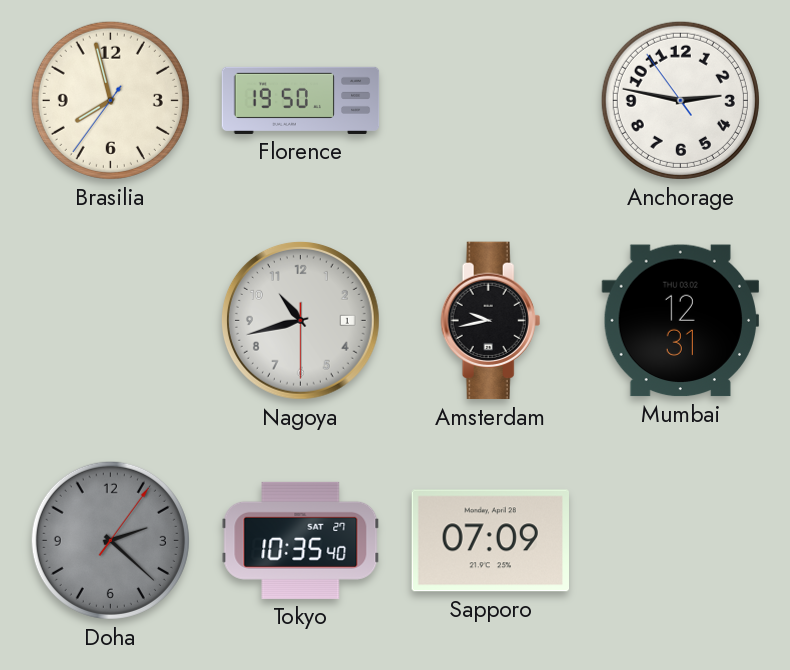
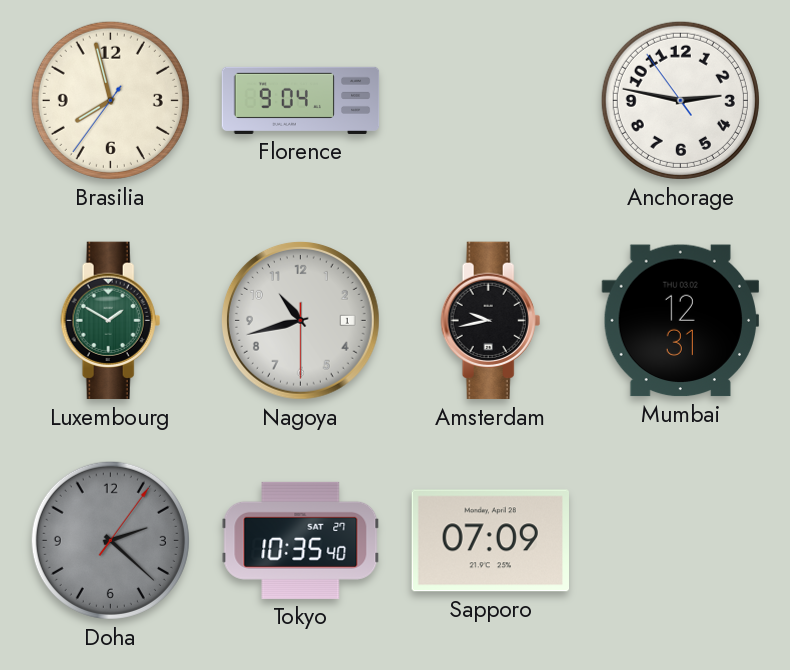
Florence: 19:50 -> 9:04 (301, 100)
Luxembourg: none -> 1:50 (111, 321)
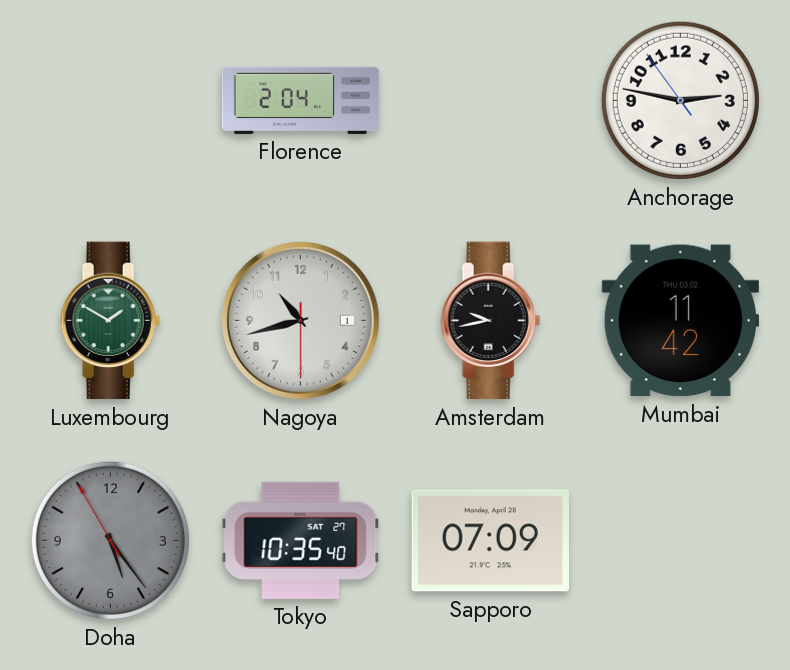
Brasilia: 7:57 -> none (110, 100)
Florence: 9:04 -> 2:04 (301, 100)
Mumbai: 12:31 -> 11:42 (680, 321)
Doha: 2:22 -> 5:23 (110, 540)
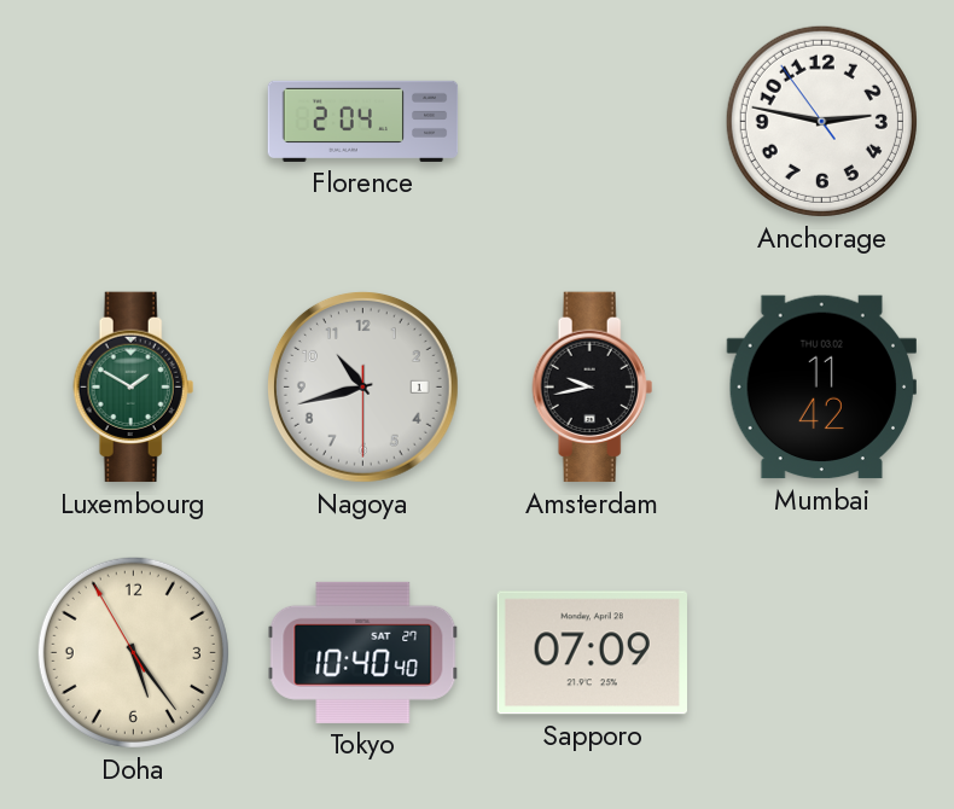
Doha dial: grey -> cream (133, 652)
Tokyo: 10:35 -> 10:40 (363, 652)
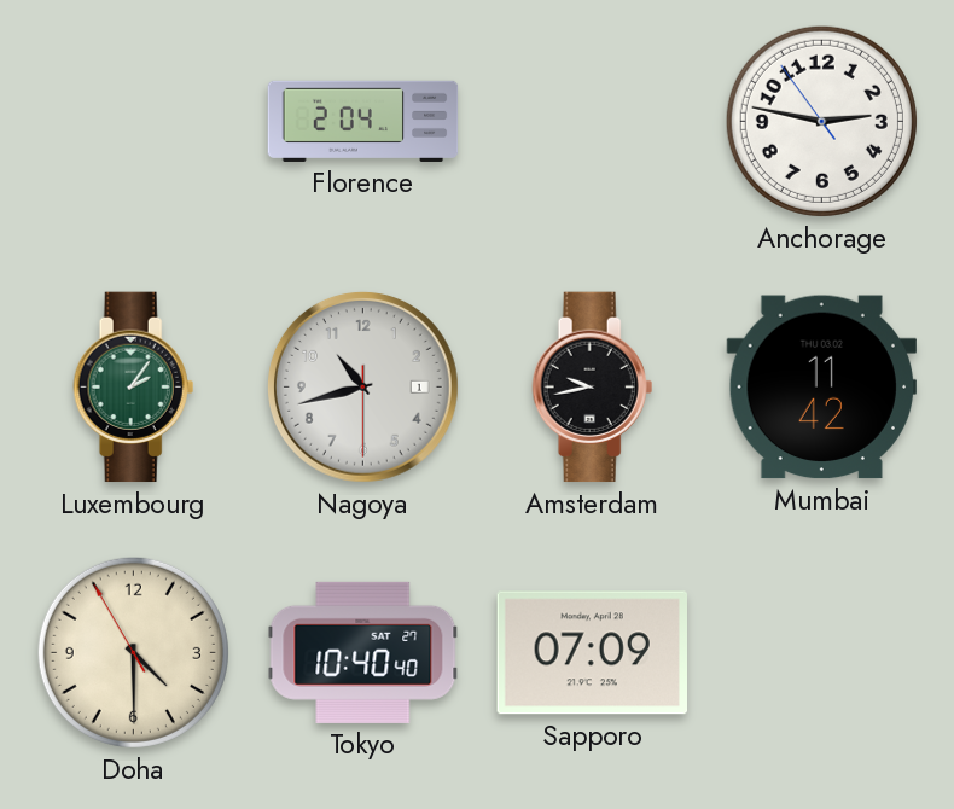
Luxembourg: 1:50 -> 2:06 (134, 388)
Doha: 5:23 -> 4:29 (133, 652)
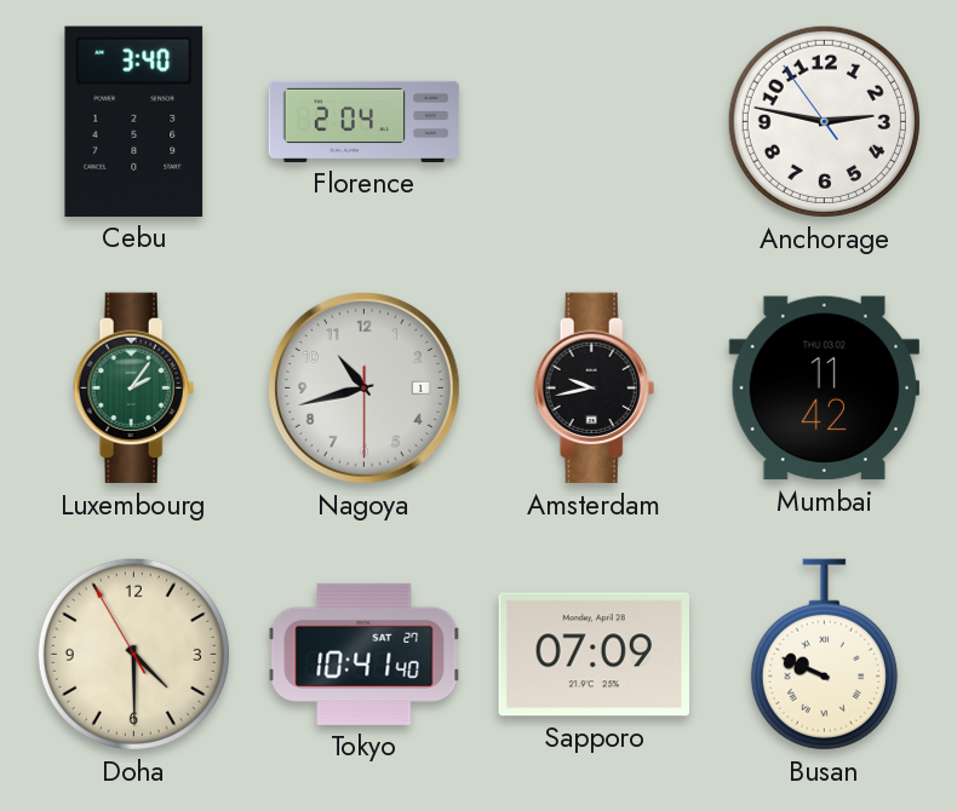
Cebu: none -> 3:40 (134, 121)
Tokyo: 10:40 -> 10:41 (365, 654)
Busan: none -> 9:49 (824, 655)
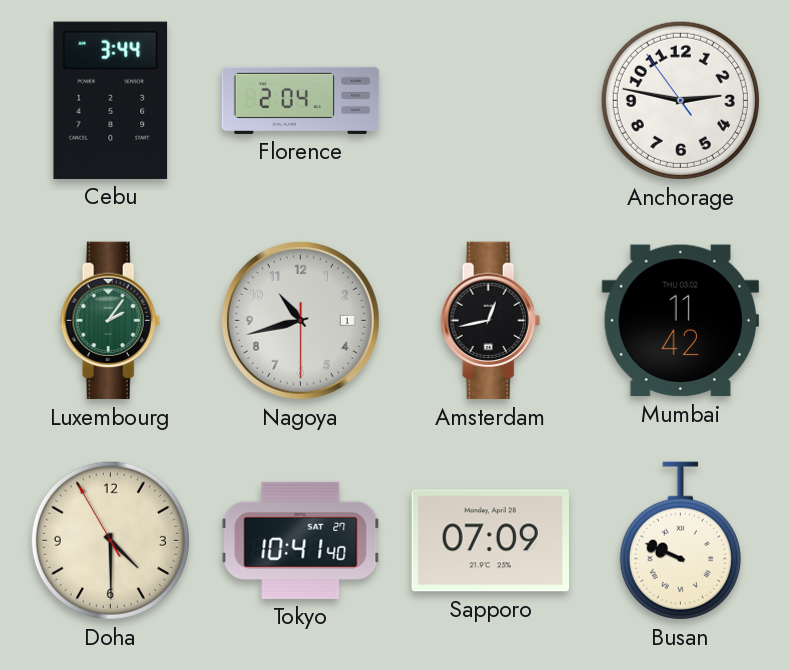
Cebu: 3:40 -> 3:44 (111, 100)
Amsterdam: 9:43 -> 12:43 (491, 321)
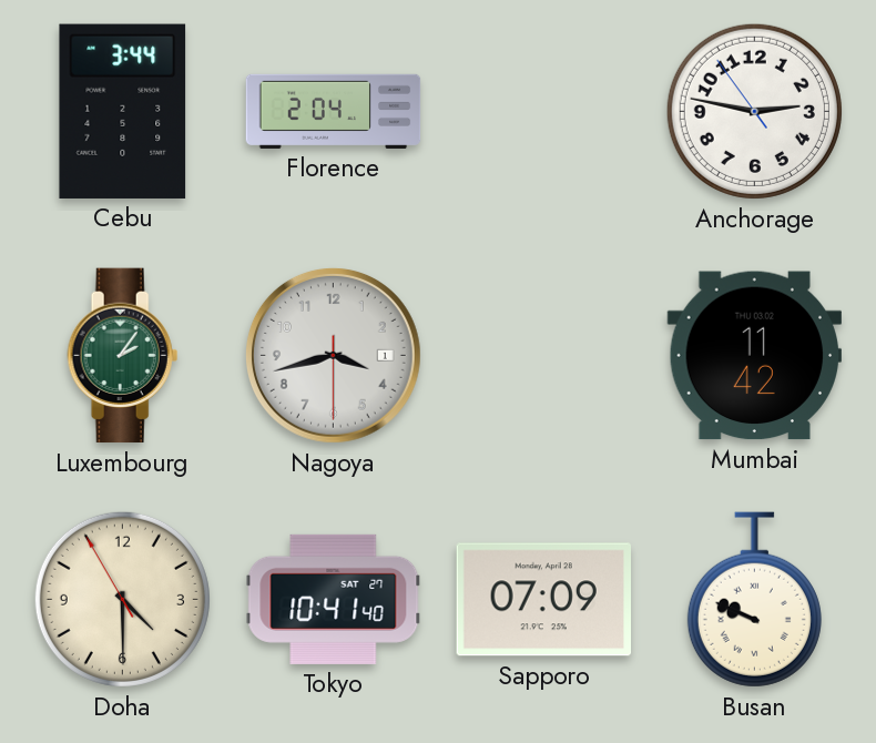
Nagoya: 10:42 -> 3:42 (333, 355)
Amsterdam: 12:43 -> none (491, 321)
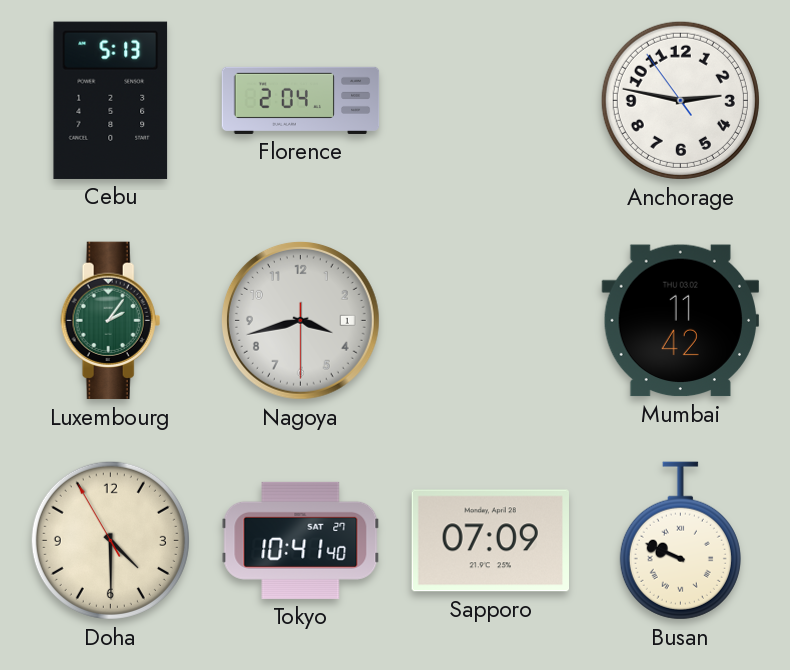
Cebu: 3:44 -> 5:13 (111, 100)
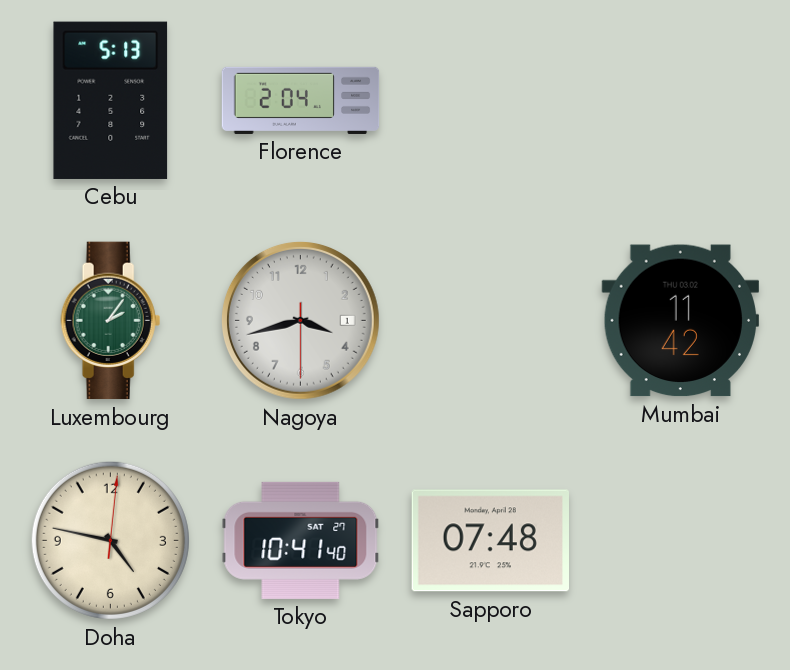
Anchorage: 2:46 -> none (680, 100)
Doha: 4:29 -> 4:47 (110, 540)
Sapporo: 07:09 -> 07:48 (490, 541)
Busan: 9:49 -> none (680, 541)
